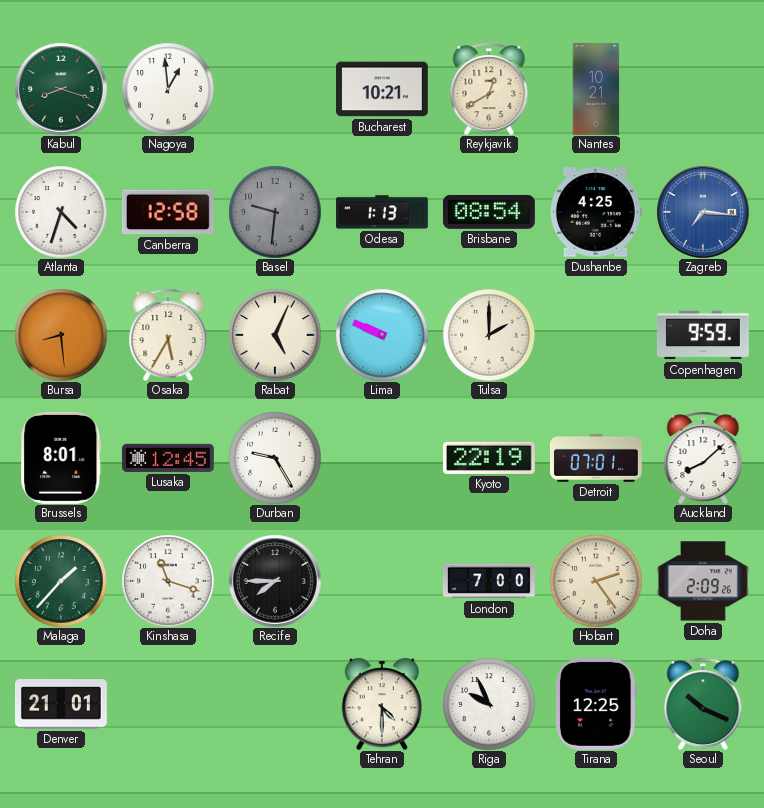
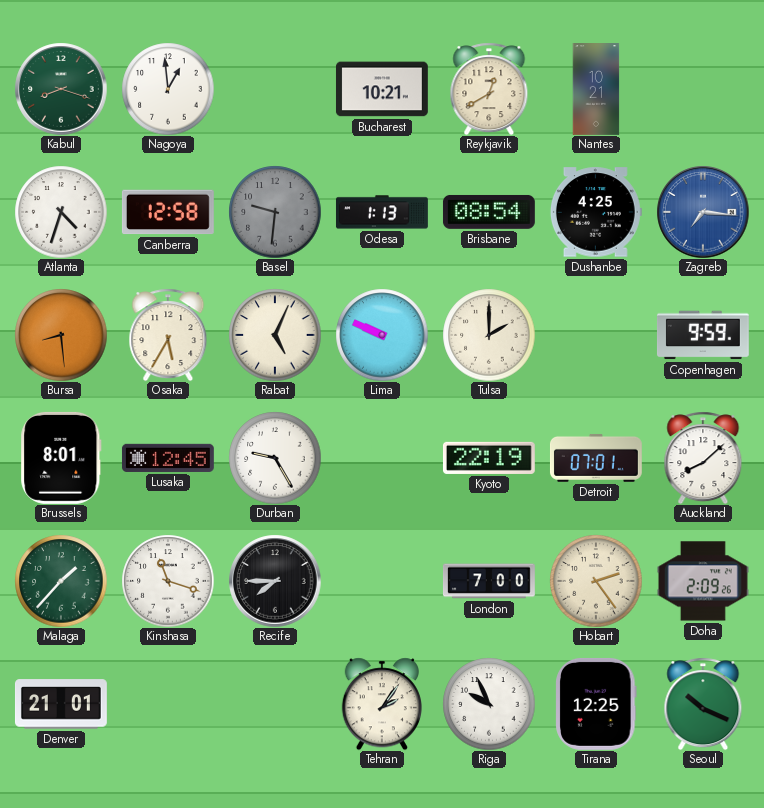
Tehran: 4:30 -> 2:06 (382, 704)
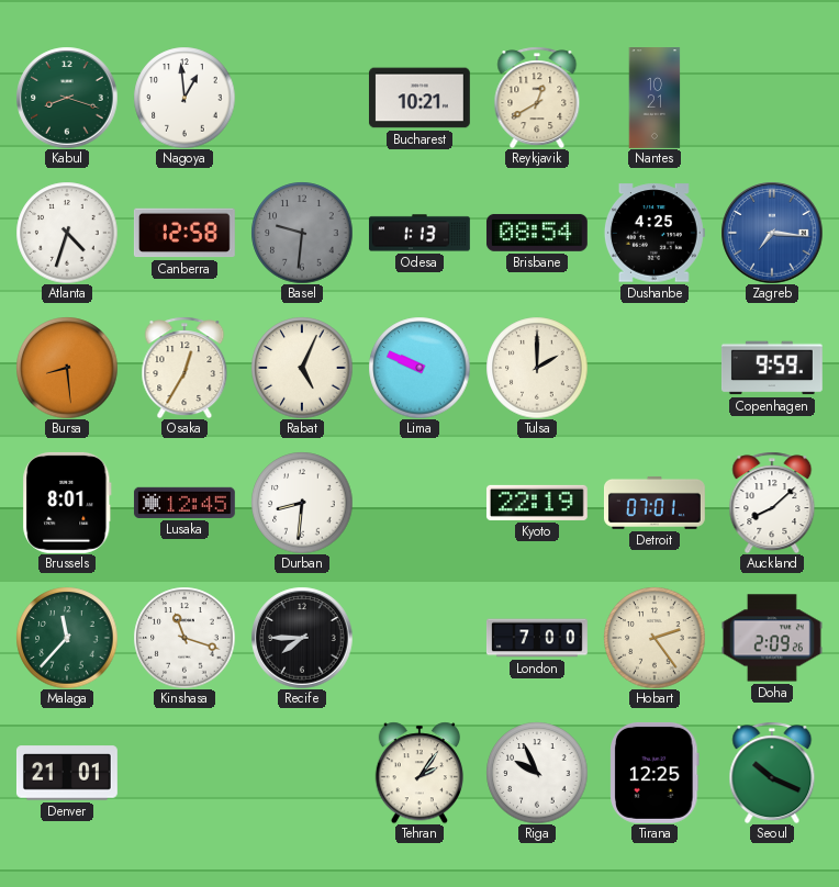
Osaka: 5:35 -> 12:35 (184, 368)
Durban: 9:25 -> 8:31 (302, 503)
Malaga: 1:37 -> 11:37 (67, 638)
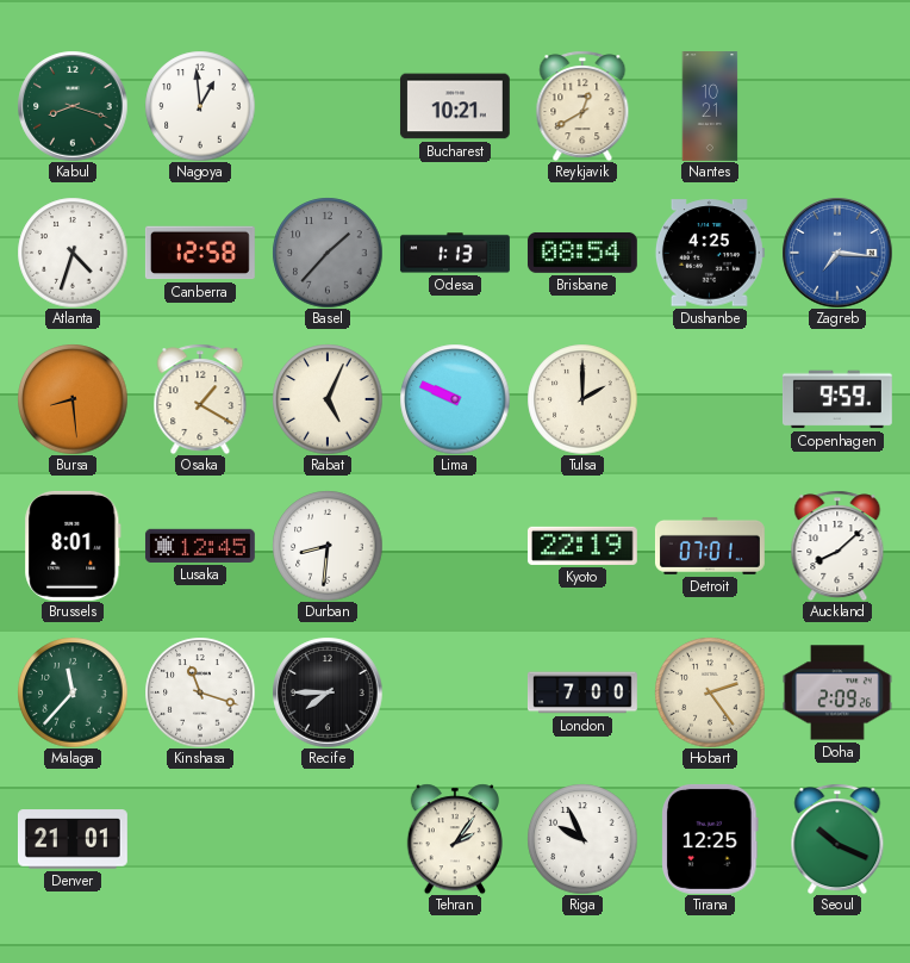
Basel: 9:31 -> 1:37 (328, 253)
Osaka: 12:35 -> 1:20 (200, 399)
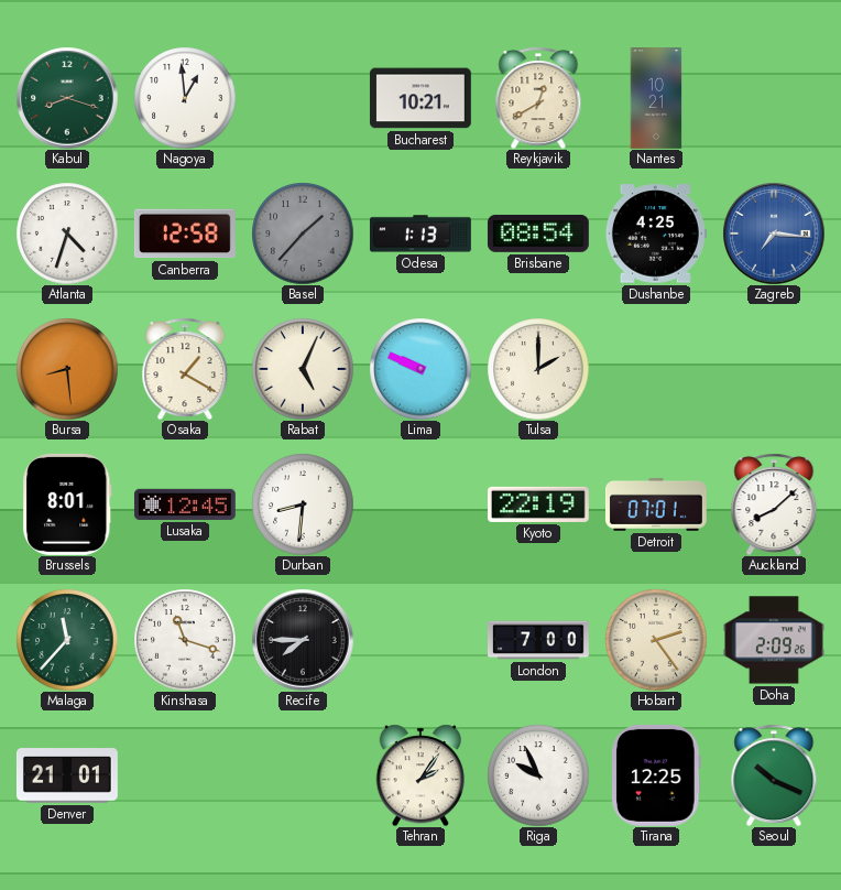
Copenhagen: 9:59 -> none (837, 399)
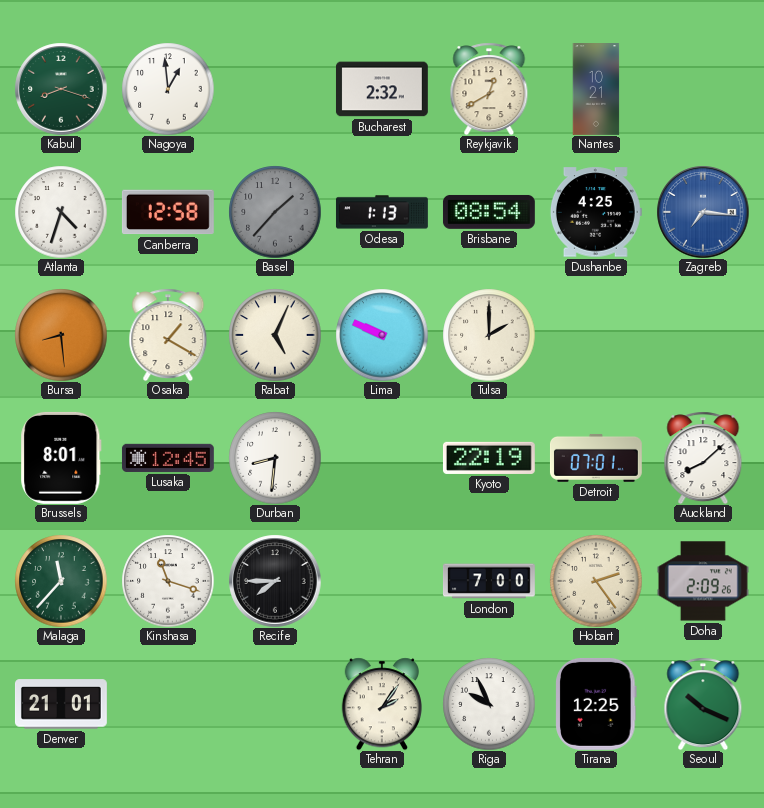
Bucharest: 10:21 -> 2:32 (382, 89)
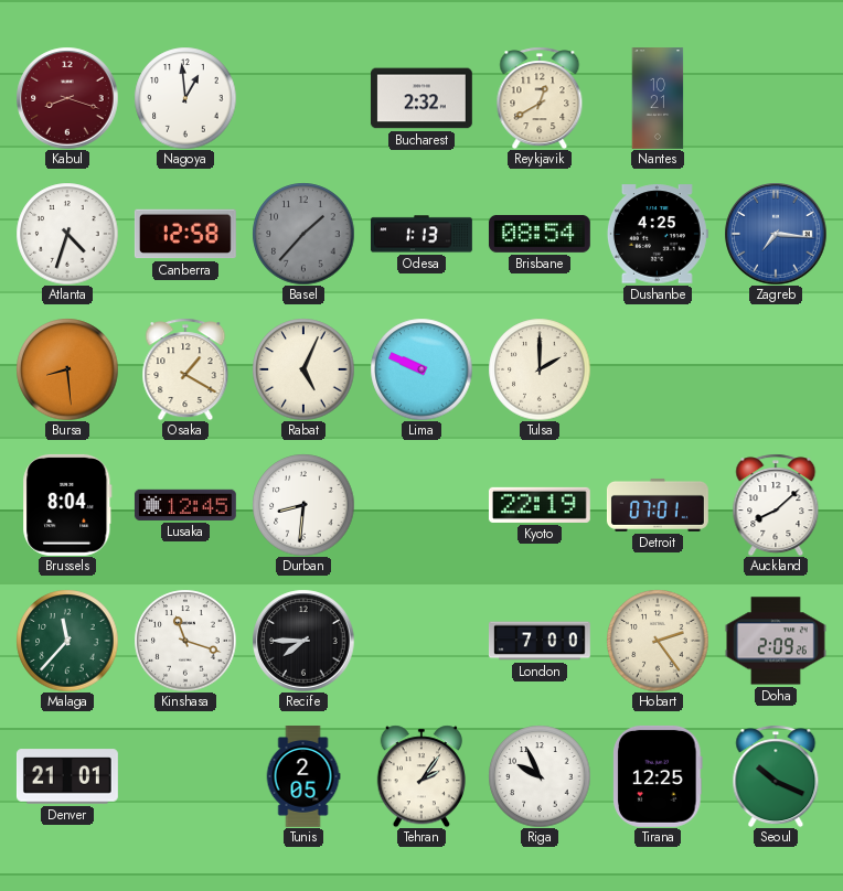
Kabul dial: green -> burgundy (67, 98)
Brussels: 8:01 -> 8:04 (67, 505)
Tunis: none -> 2:05 (303, 777)
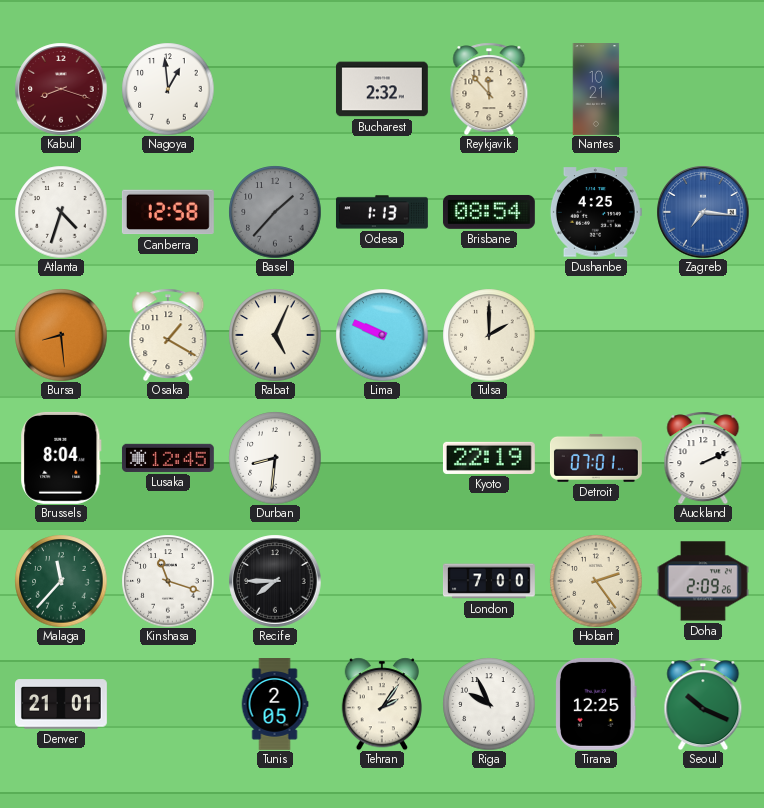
Reykjavik: 12:40 -> 11:53 (489, 89)
Auckland: 8:08 -> 2:11 (703, 458)
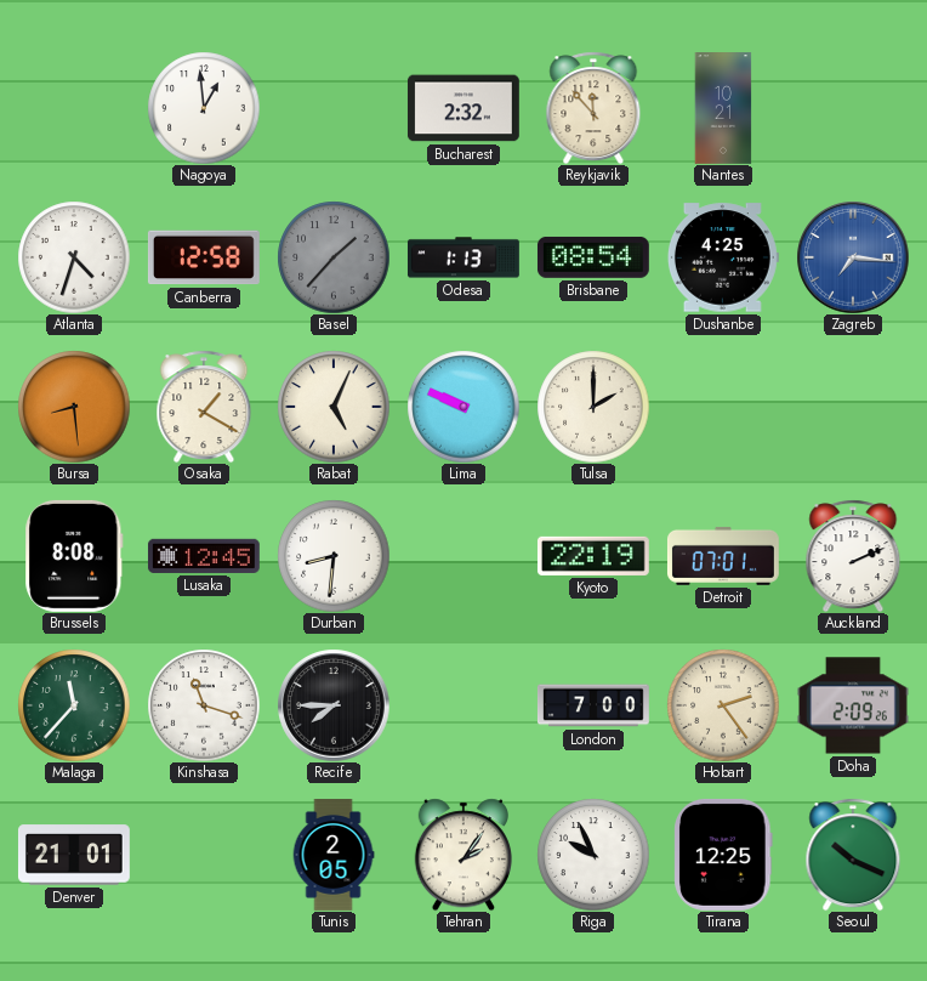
Kabul: 8:18 -> none (61, 89)
Brussels: 8:04 -> 8:08 (74, 556)
